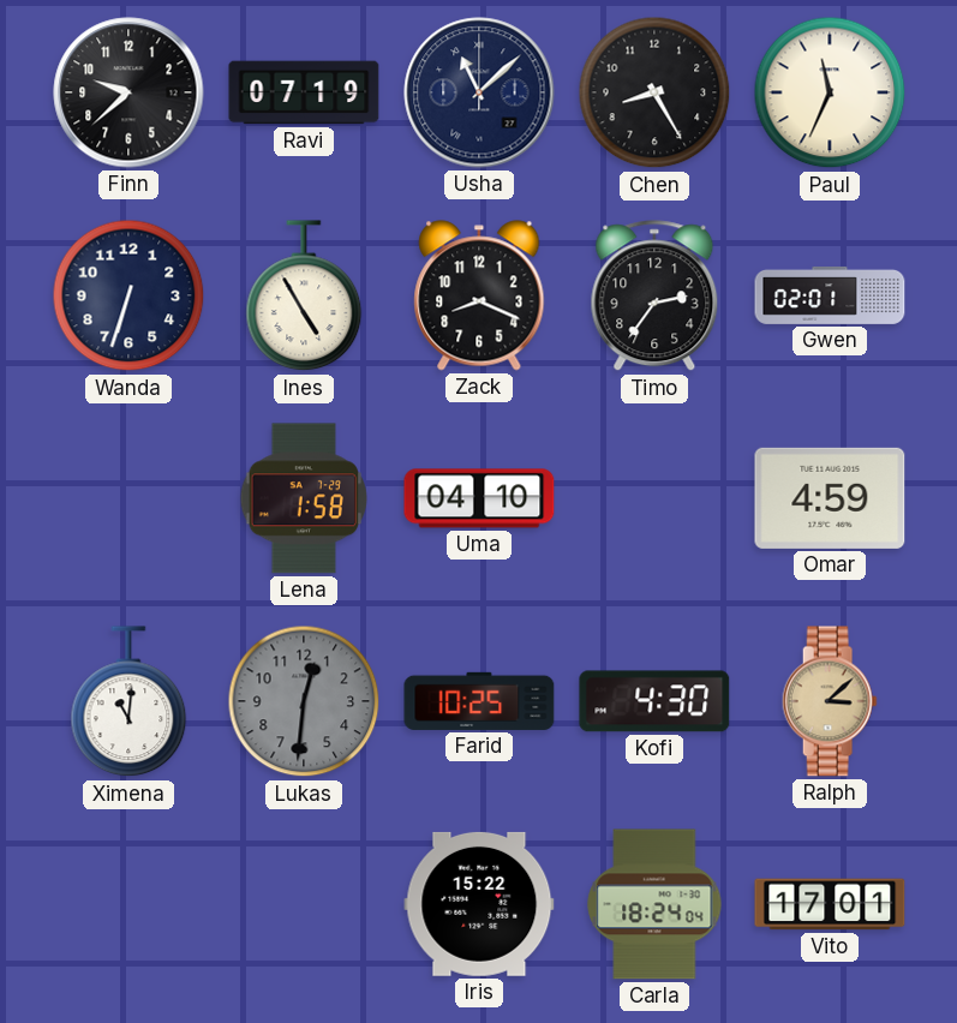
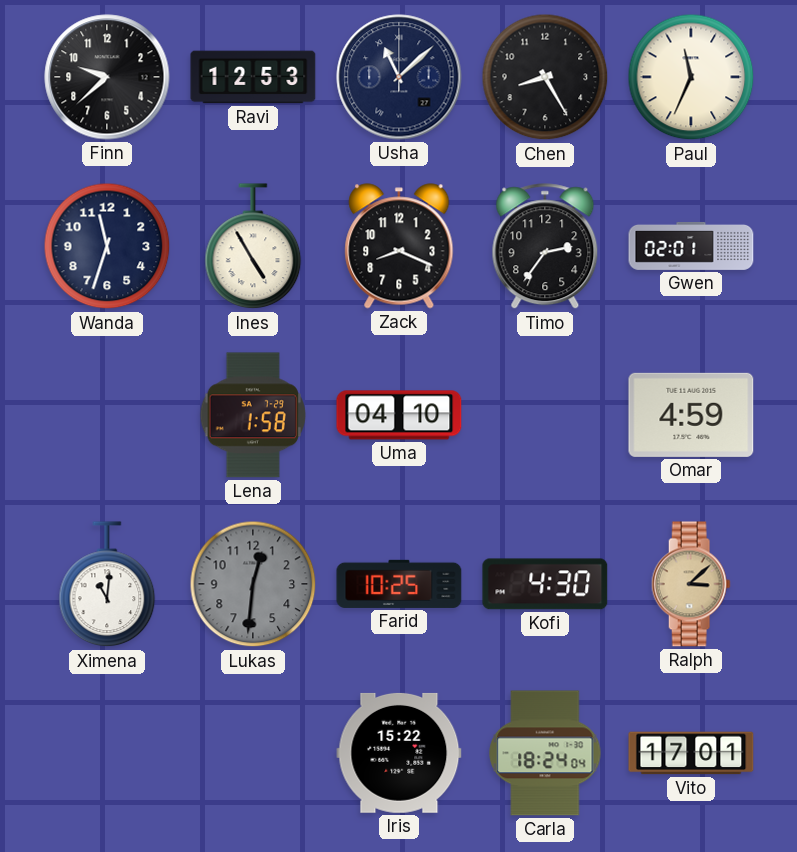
Ravi: 07:19 -> 12:53 (253, 77)
Wanda: 6:33 -> 11:33 (107, 246)
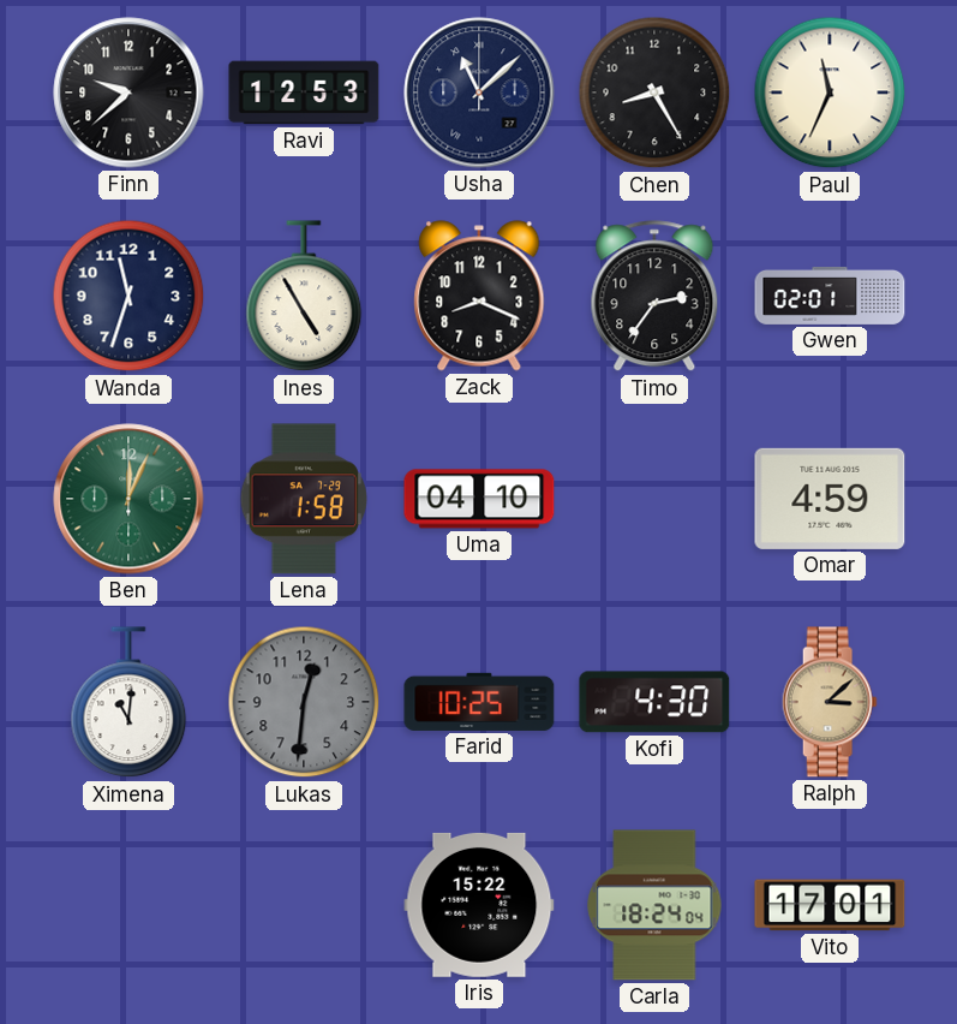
Ben: none -> 12:04 (128, 499)
